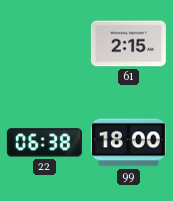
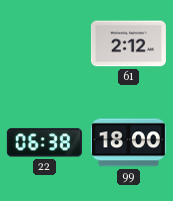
61: 2:15 -> 2:12 (128, 44)
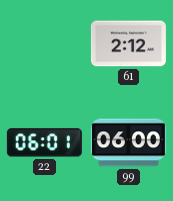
22: 06:38 -> 06:01 (44, 143)
99: 18:00 -> 06:00 (128, 143)
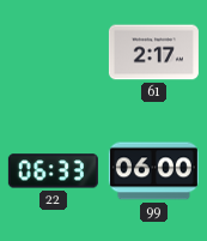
61: 2:12 -> 2:17 (153, 53)
22: 06:01 -> 06:33 (53, 171)
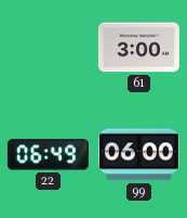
61: 2:17 -> 3:00 (138, 48)
22: 06:33 -> 06:49 (48, 155)
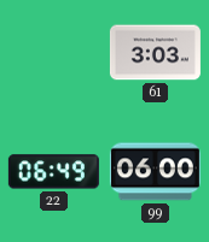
61: 3:00 -> 3:03 (155, 53)
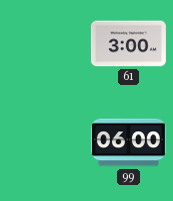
61: 3:03 -> 3:00 (128, 44)
22: 06:49 -> none (53, 172)
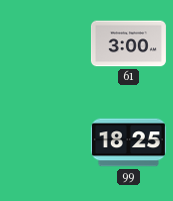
99: 06:00 -> 18:25 (128, 143)
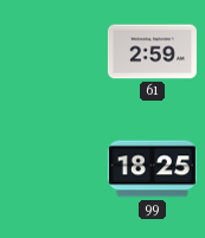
61: 3:00 -> 2:59 (152, 52)
